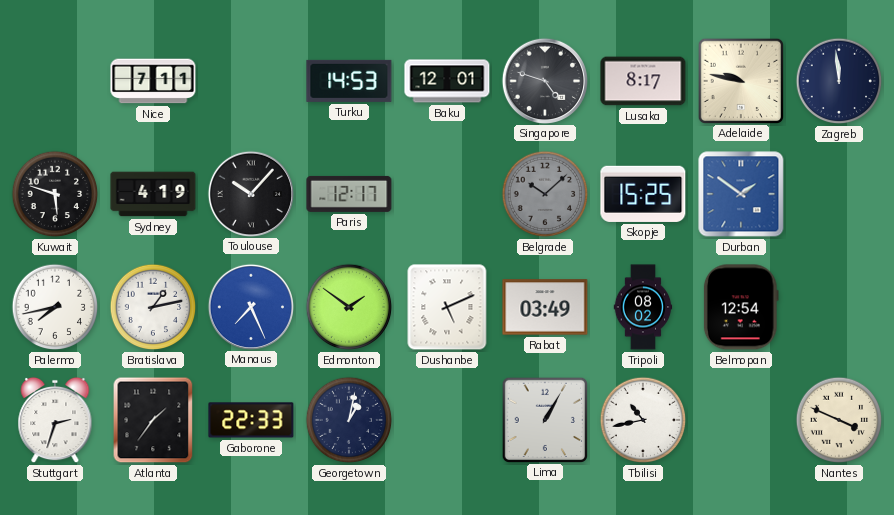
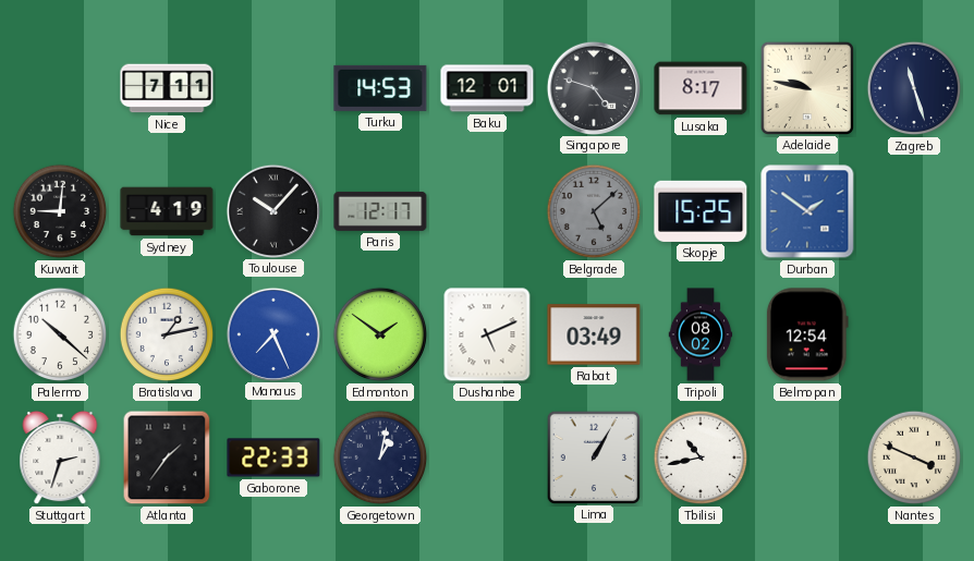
Zagreb: 11:59 -> 11:27 (914, 88)
Kuwait: 5:48 -> 9:01 (60, 211)
Belgrade: 10:08 -> 5:08 (594, 211)
Palermo: 7:43 -> 10:22 (60, 334)
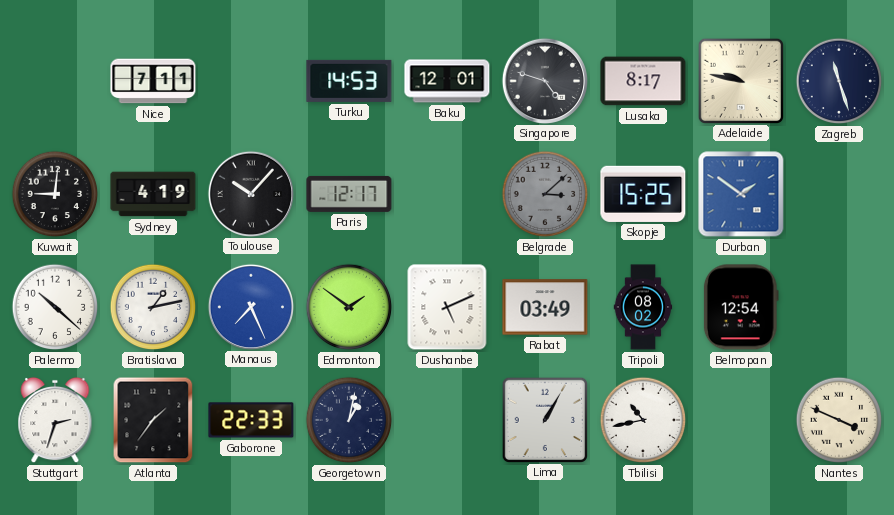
Belgrade: 5:08 -> 3:08 (545, 194)
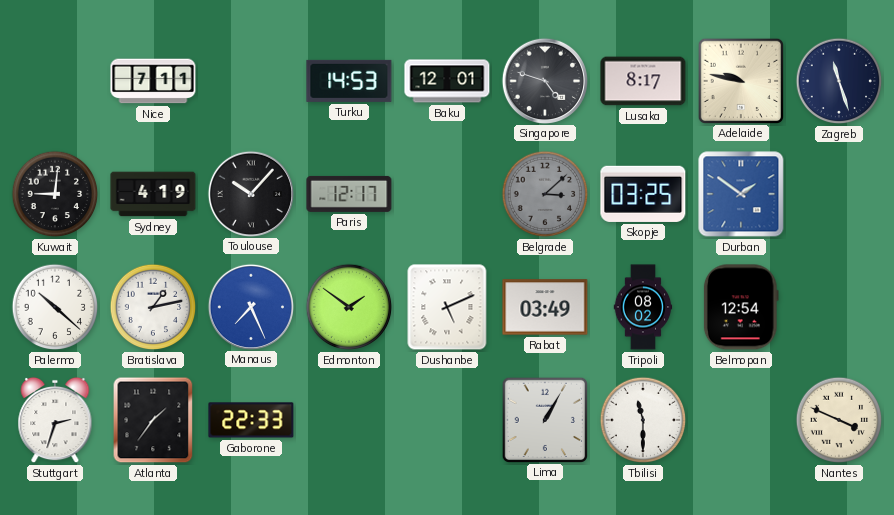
Skopje: 15:25 -> 03:25 (643, 194)
Georgetown: 1:02 -> none (349, 420)
Tbilisi: 10:43 -> 11:30 (643, 420)
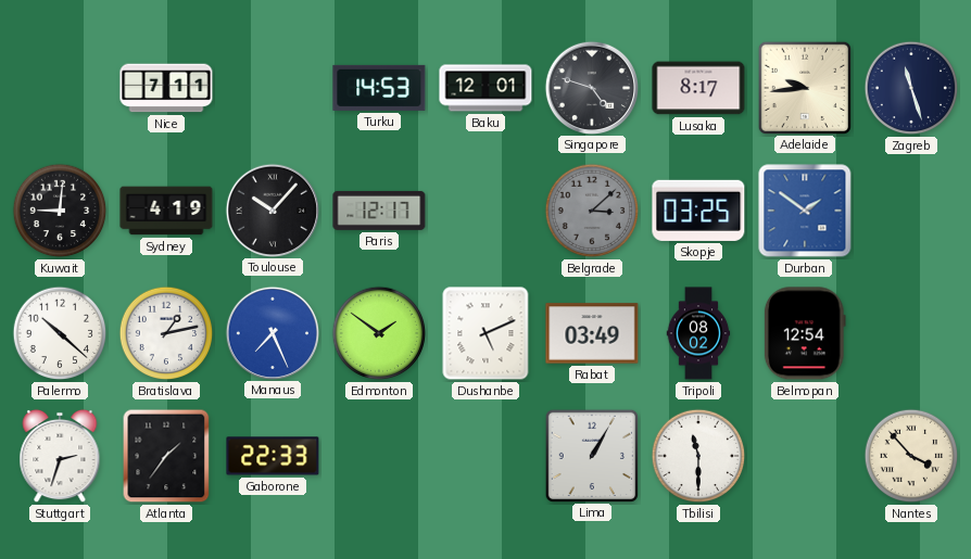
Adelaide: 9:47 -> 9:44 (804, 87)
Nantes: 3:49 -> 3:53 (911, 456)
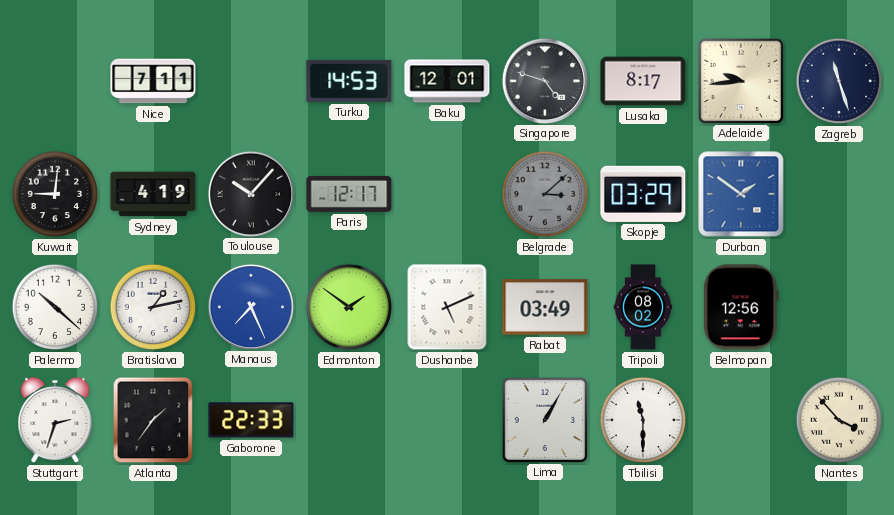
Skopje: 03:25 -> 03:29 (643, 194)
Belmopan: 12:54 -> 12:56 (741, 307)
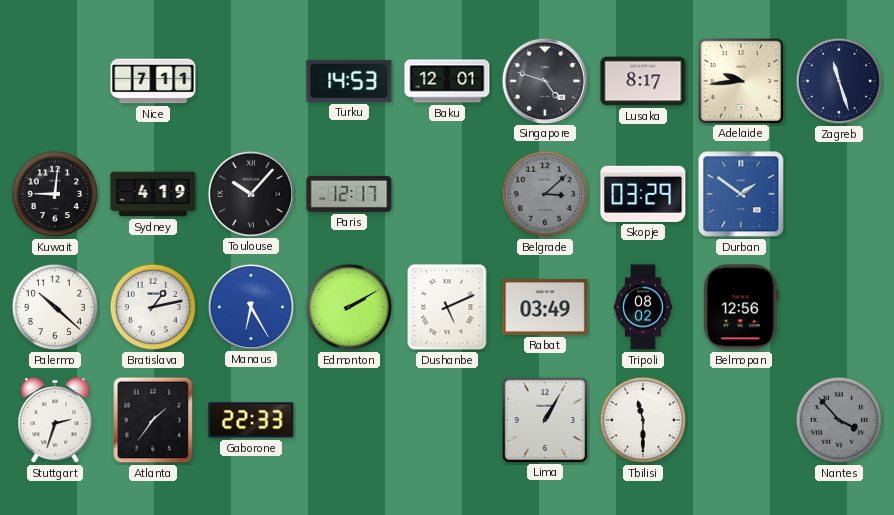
Manaus: 7:26 -> 6:25 (250, 306)
Edmonton: 1:51 -> 2:10 (349, 307)
Nantes dial: cream -> grey (839, 420)
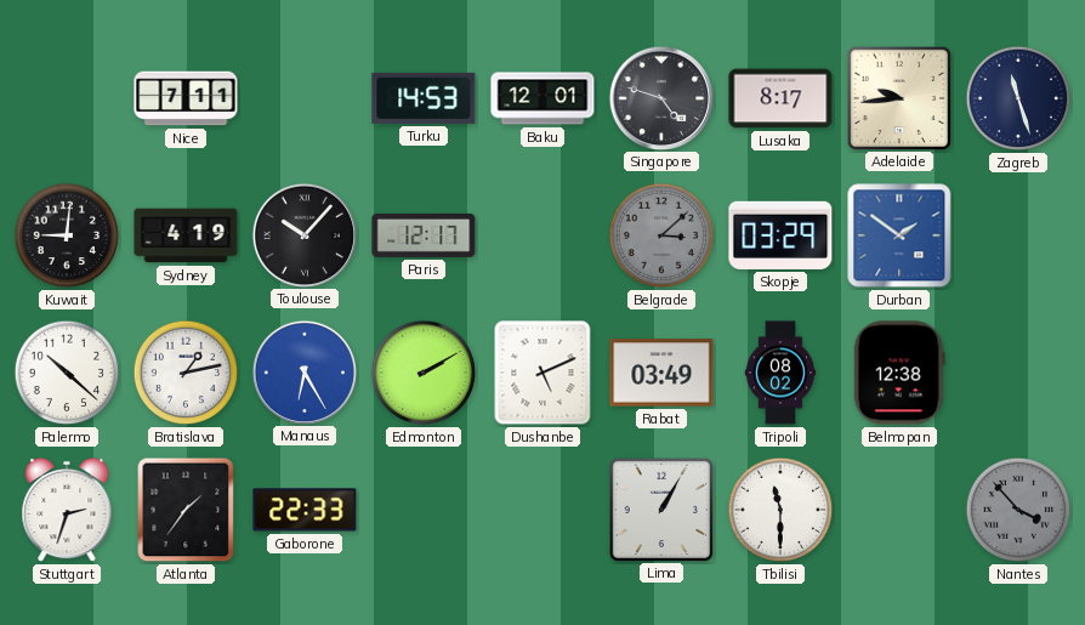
Belmopan: 12:56 -> 12:38 (899, 373)
